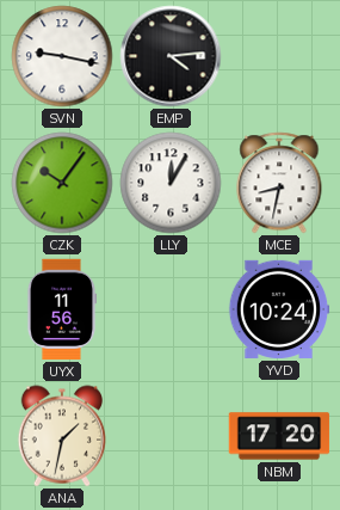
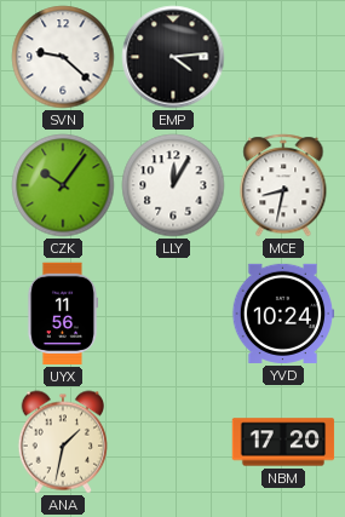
SVN: 9:17 -> 9:22 (63, 57)
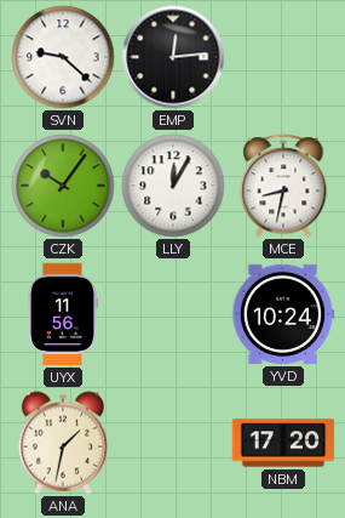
EMP: 4:14 -> 12:14 (173, 57)
